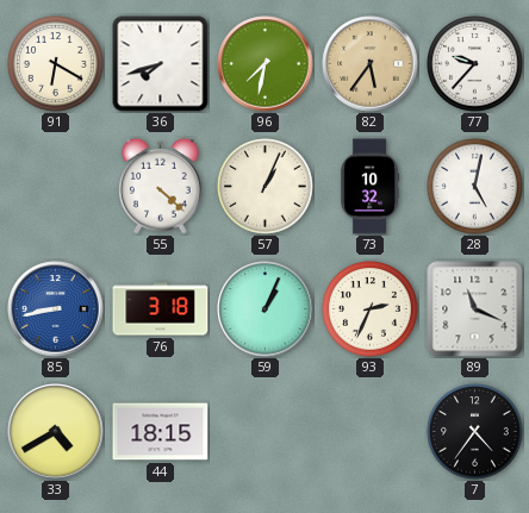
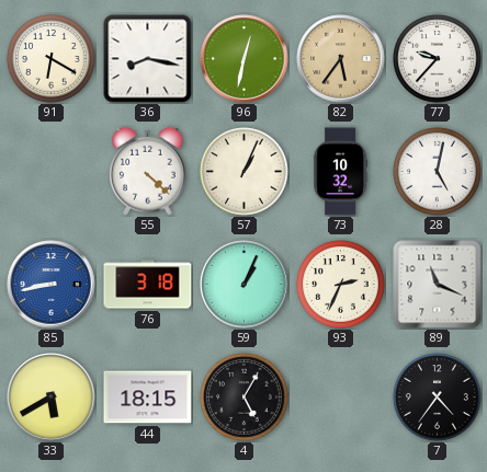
36: 7:42 -> 8:17 (148, 59)
96: 7:32 -> 12:32 (245, 59)
33: 4:40 -> 5:40 (52, 398)
4: none -> 5:05 (245, 398)
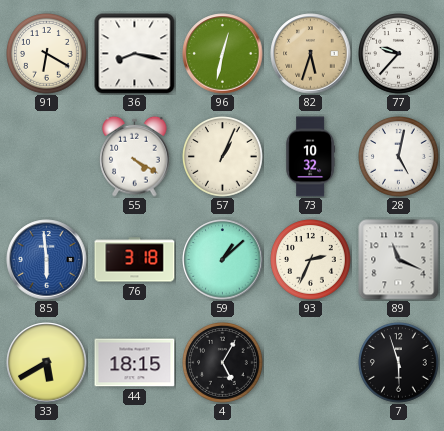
82: 5:36 -> 5:33 (311, 54)
55: 4:22 -> 4:20 (135, 156)
85: 8:43 -> 5:59 (47, 260)
59: 1:04 -> 1:08 (223, 260)
7: 4:36 -> 5:57 (399, 363)
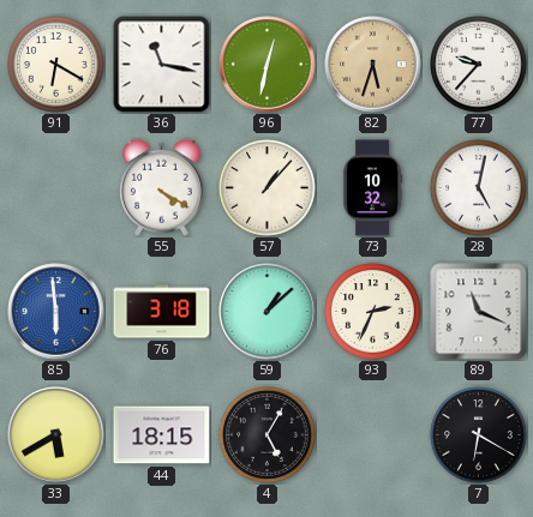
36: 8:17 -> 11:17 (162, 65)
57: 1:04 -> 1:07 (268, 188)
7: 5:57 -> 6:20 (479, 435)
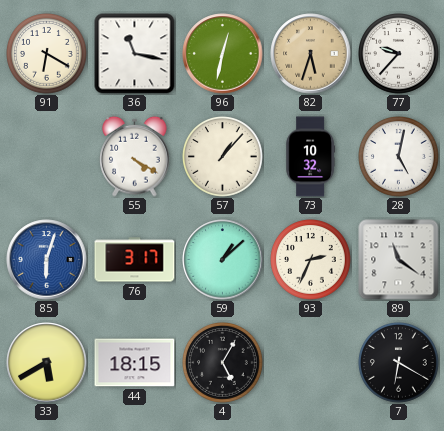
85: 5:59 -> 6:03 (47, 260)
76: 3:18 -> 3:17 (135, 260)
89: 11:19 -> 11:21 (399, 260)
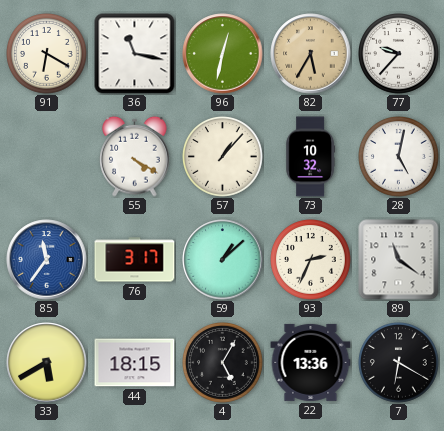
82: 5:33 -> 5:35 (311, 54)
85: 6:03 -> 11:36 (47, 260)
22: none -> 13:36 (311, 362)
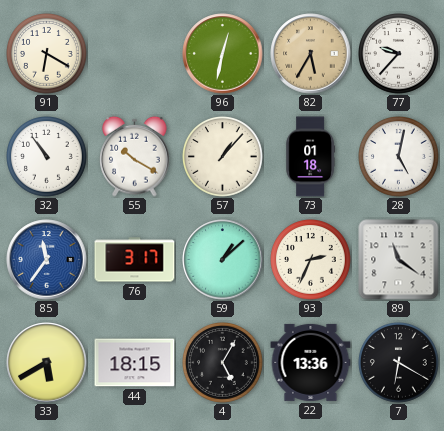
36: 11:17 -> none (135, 54)
32: none -> 10:54 (47, 157)
55: 4:20 -> 10:20 (135, 156)
73: 10:32 -> 01:18 (311, 157)
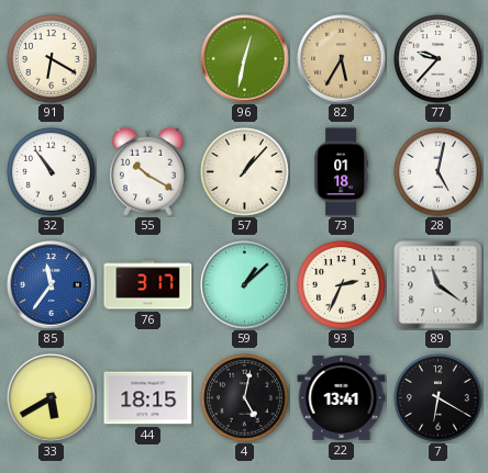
4: 5:05 -> 5:02 (245, 398)
22: 13:36 -> 13:41 (342, 397)
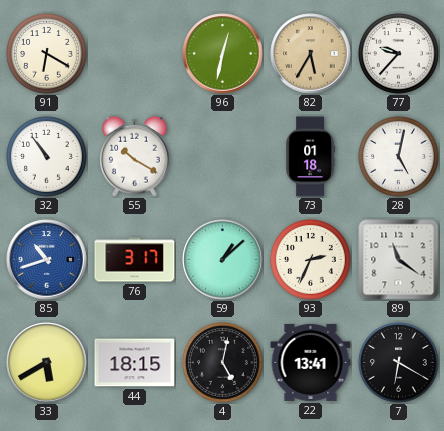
57: 1:07 -> none (245, 172)
85: 11:36 -> 10:42 (47, 260)
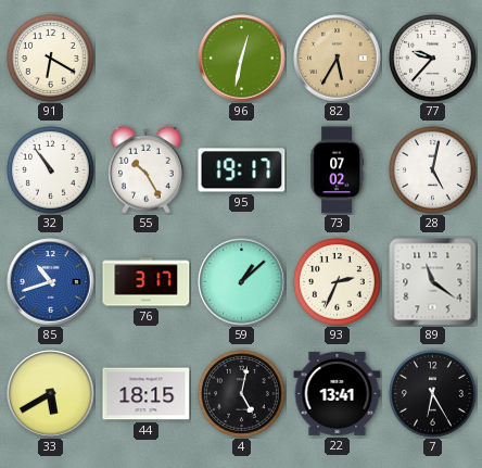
55: 10:20 -> 10:25 (147, 169)
95: none -> 19:17 (242, 170)
73: 01:18 -> 07:02 (338, 170)
7: 6:20 -> 6:25 (433, 394)
